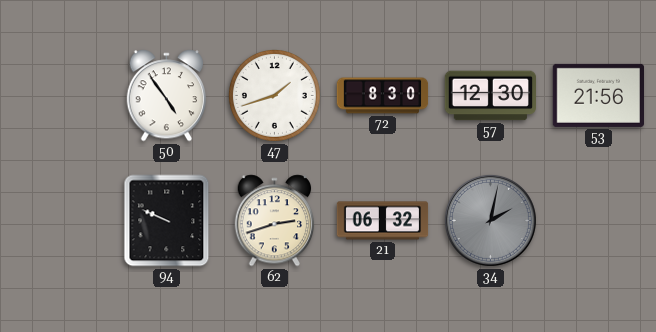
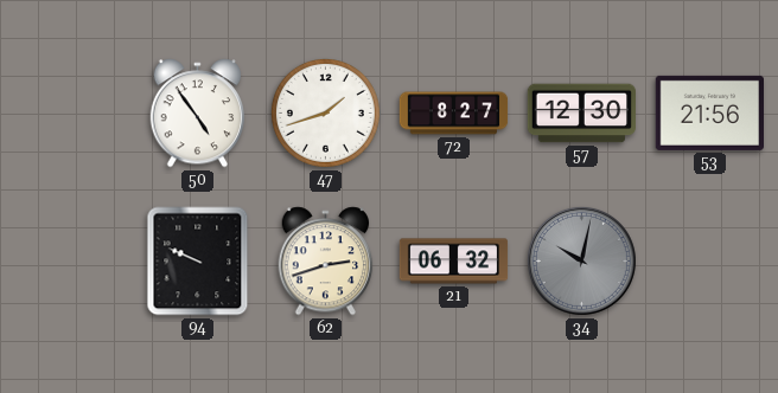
72: 8:30 -> 8:27 (454, 114)
34: 2:02 -> 10:02 (581, 260)
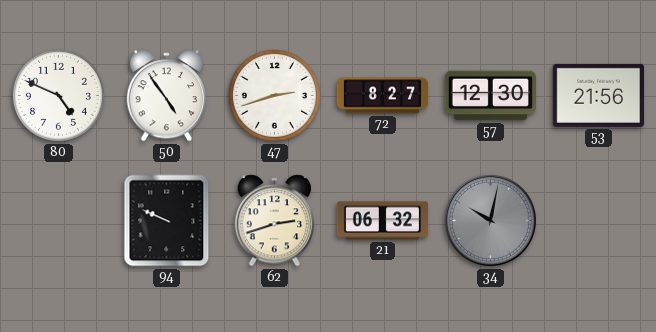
80: none -> 4:49 (58, 95)
47: 1:42 -> 2:42 (274, 95)
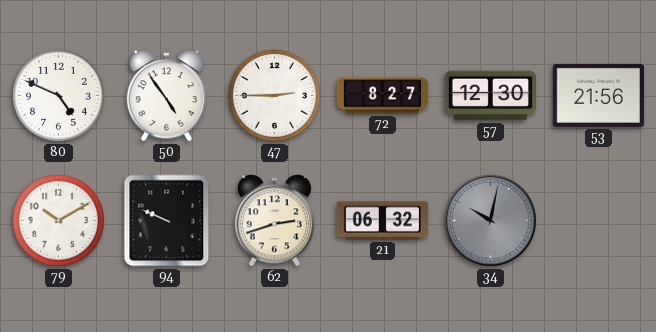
47: 2:42 -> 2:45 (274, 95)
79: none -> 10:10 (58, 220)
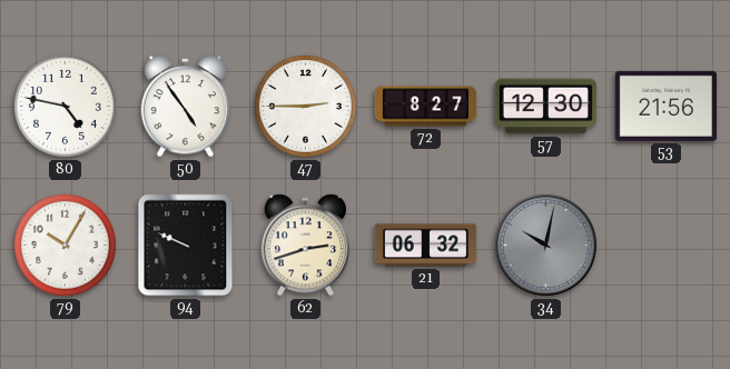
80: 4:49 -> 4:47 (65, 106)
79: 10:10 -> 10:05 (65, 245)
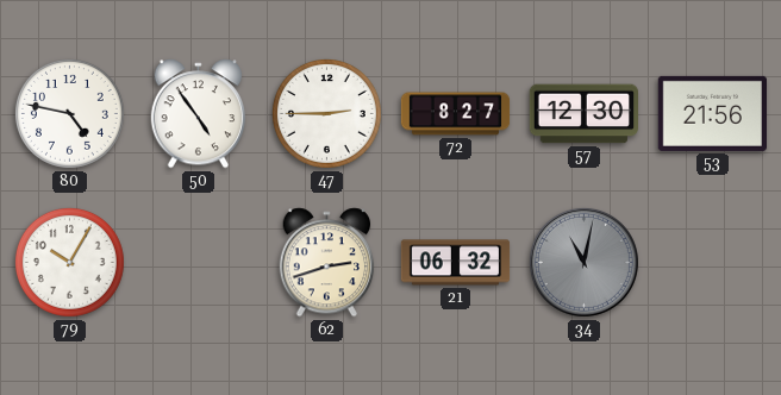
94: 9:49 -> none (186, 246)
34: 10:02 -> 11:02 (583, 262)
